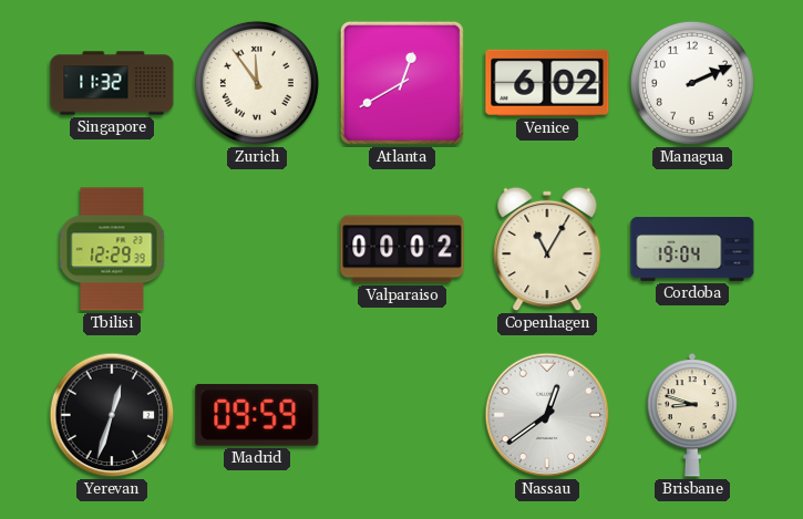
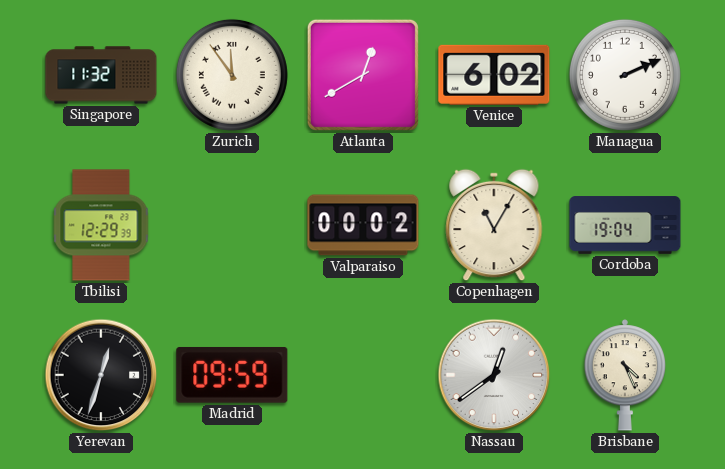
Brisbane: 8:48 -> 4:26 (625, 375)
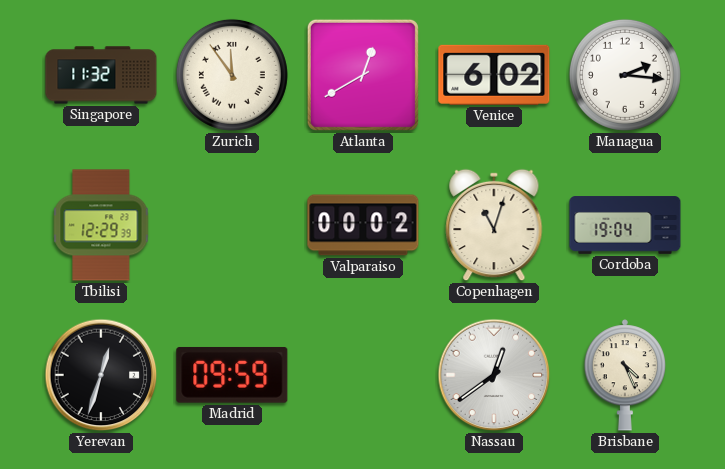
Managua: 2:11 -> 2:16 (625, 75)
Copenhagen: 11:05 -> 11:03 (494, 225)
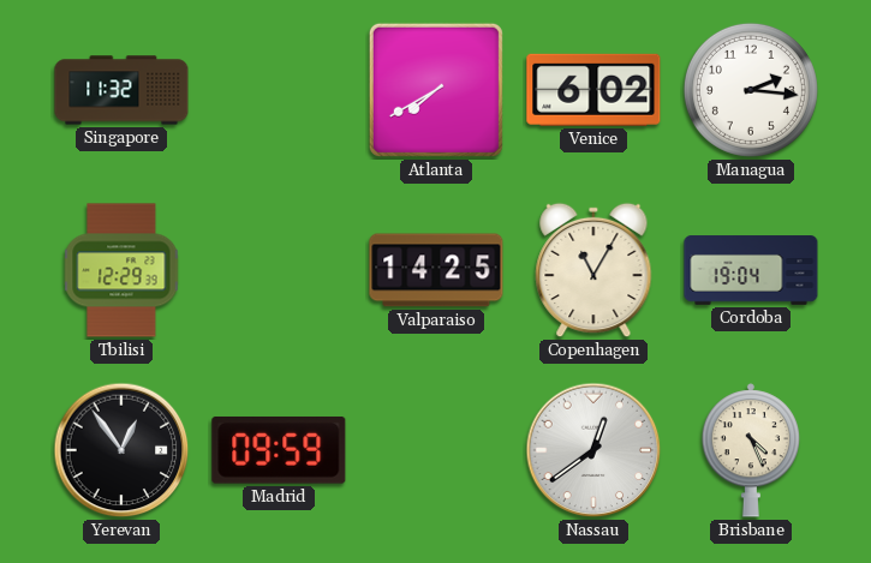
Zurich: 11:54 -> none (232, 75)
Atlanta: 12:40 -> 7:40 (436, 90)
Valparaiso: 00:02 -> 14:25 (436, 270)
Copenhagen: 11:03 -> 11:05 (593, 270)
Yerevan: 12:33 -> 12:54 (121, 450)
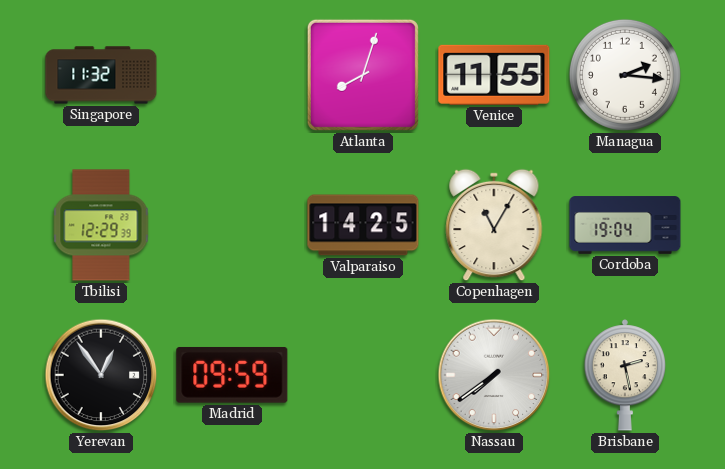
Atlanta: 7:40 -> 8:03 (363, 75)
Venice: 6:02 -> 11:55 (494, 75)
Nassau: 12:39 -> 7:39 (494, 375)
Brisbane: 4:26 -> 2:28 (625, 375)
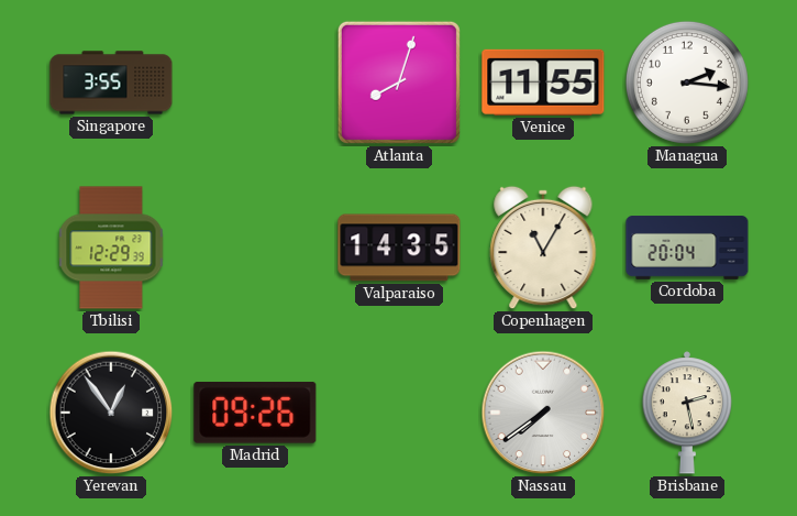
Singapore: 11:32 -> 3:55 (111, 83)
Valparaiso: 14:25 -> 14:35 (399, 248)
Cordoba: 19:04 -> 20:04 (687, 248)
Madrid: 09:59 -> 09:26 (255, 413)
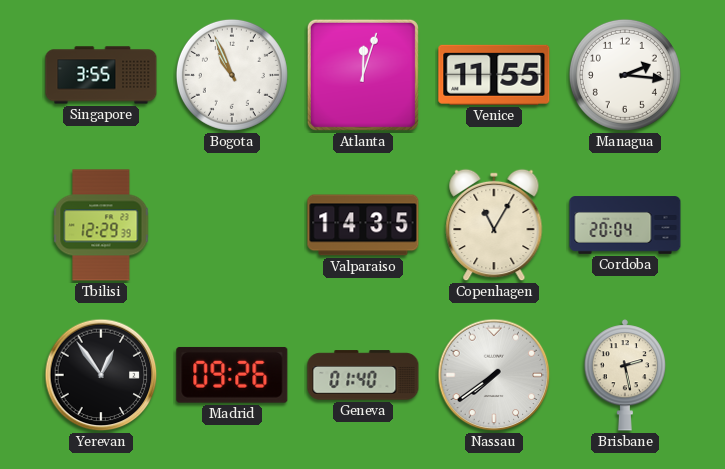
Bogota: none -> 10:56 (232, 75)
Atlanta: 8:03 -> 12:03 (363, 75)
Geneva: none -> 01:40 (363, 375)
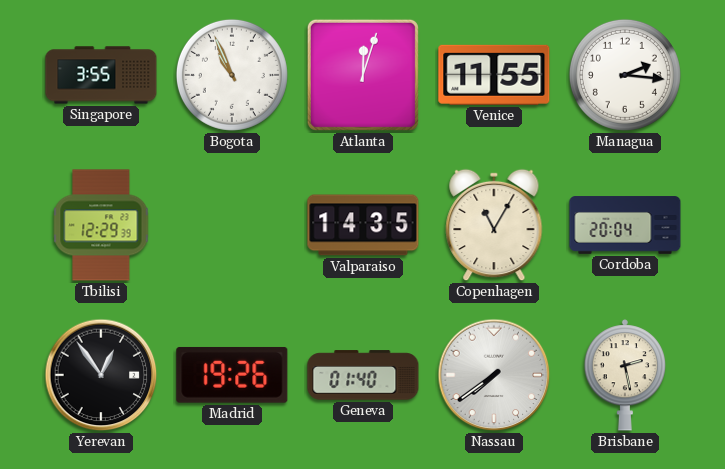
Madrid: 09:26 -> 19:26 (232, 375)
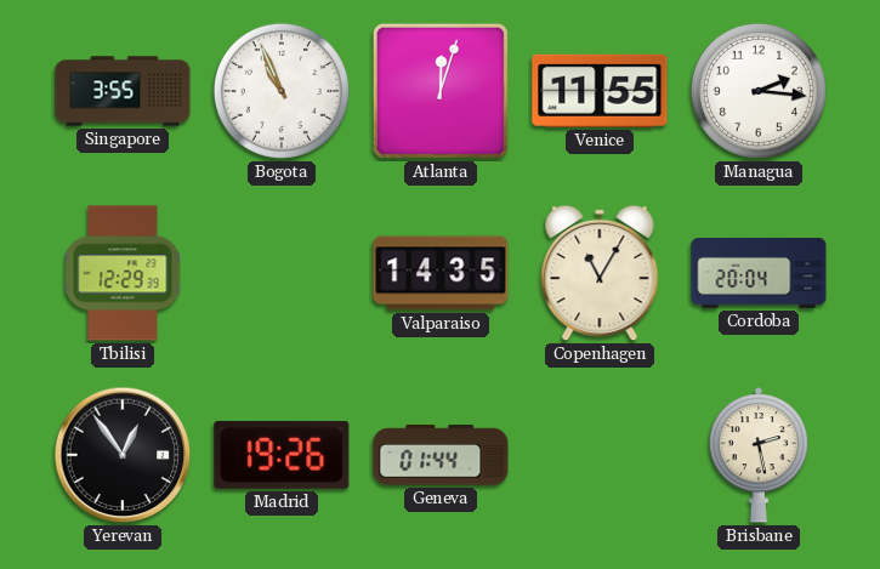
Geneva: 01:40 -> 01:44 (441, 455)
Nassau: 7:39 -> none (494, 375)
